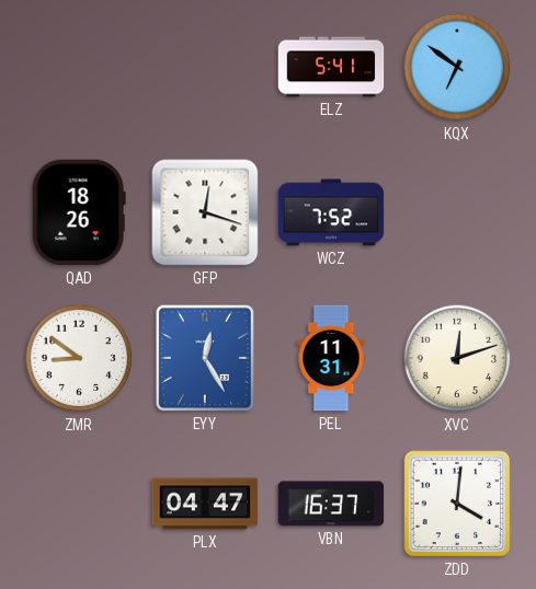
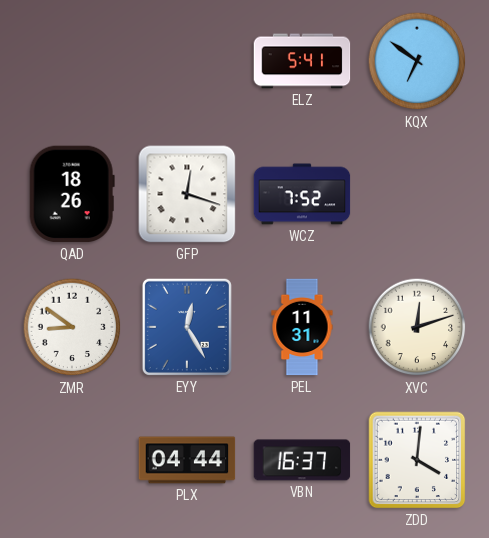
PLX: 04:47 -> 04:44 (187, 460)
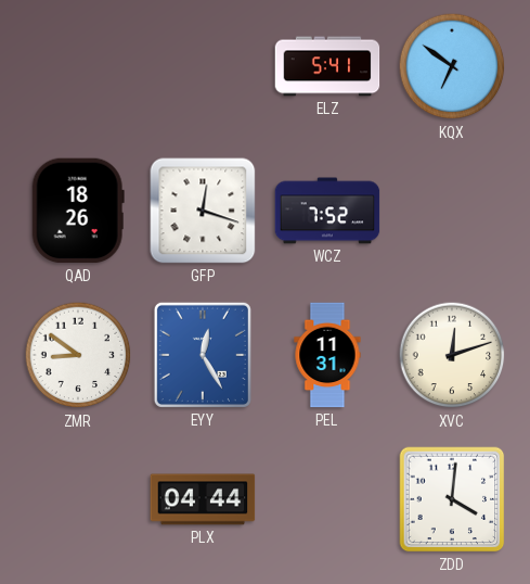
VBN: 16:37 -> none (302, 460)
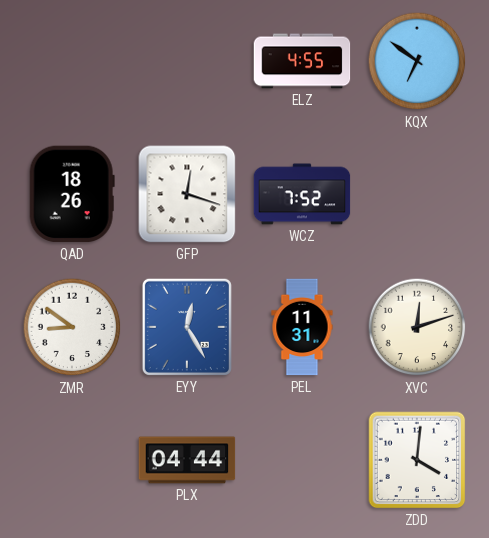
ELZ: 5:41 -> 4:55 (302, 61)
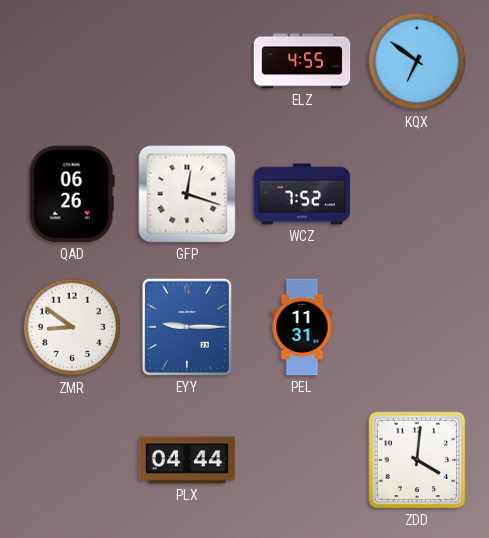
QAD: 18:26 -> 06:26 (72, 194)
EYY: 12:25 -> 9:15 (187, 327)
XVC: 12:12 -> none (417, 327)
